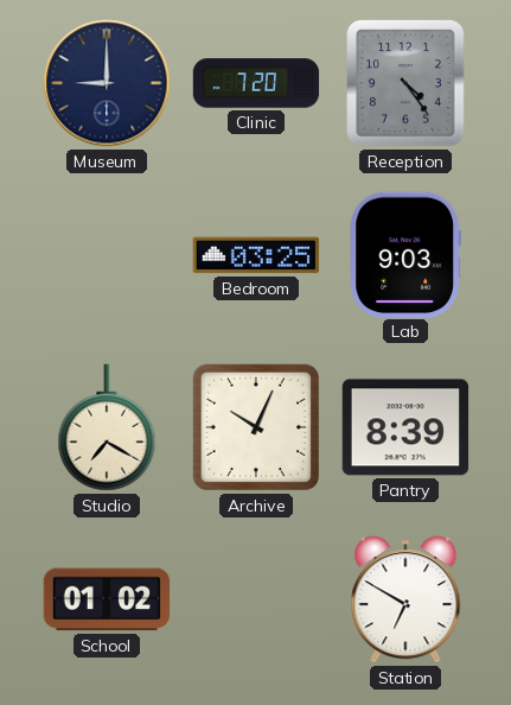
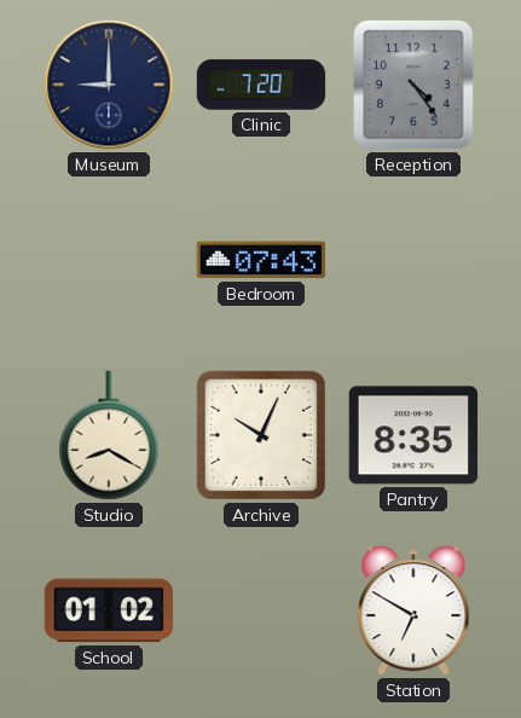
Bedroom: 03:25 -> 07:43 (261, 260)
Lab: 9:03 -> none (405, 254)
Studio: 7:20 -> 8:20 (109, 435)
Pantry: 8:39 -> 8:35 (413, 435)
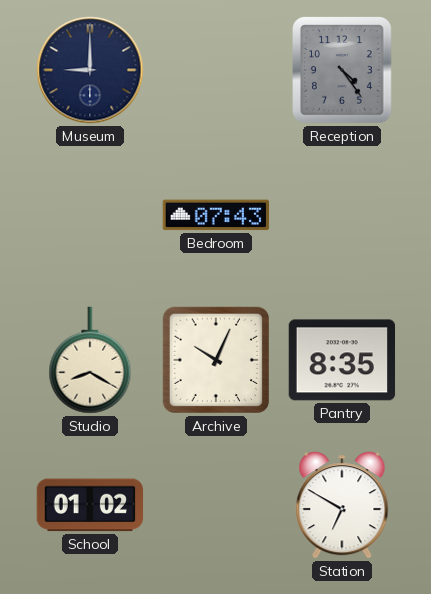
Clinic: 7:20 -> none (261, 85)
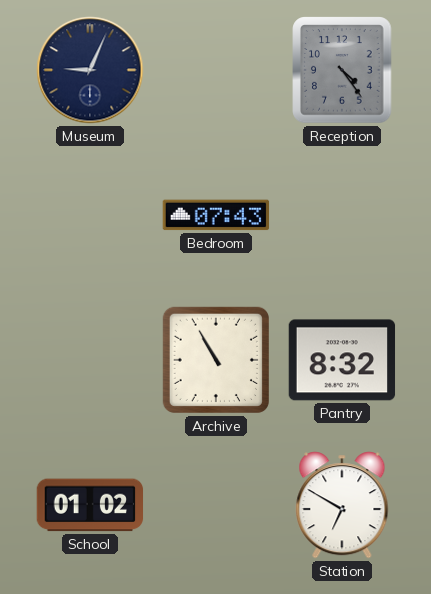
Museum: 9:00 -> 9:04 (90, 70)
Studio: 8:20 -> none (90, 360)
Archive: 10:04 -> 10:55 (216, 360)
Pantry: 8:35 -> 8:32 (342, 360)
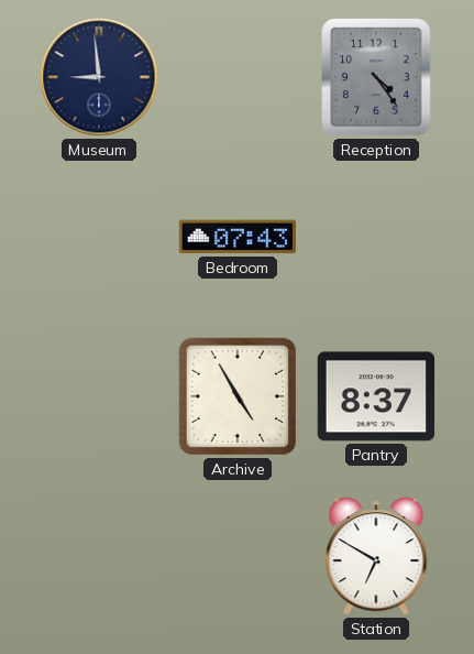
Museum: 9:04 -> 8:59 (99, 77)
Archive: 10:55 -> 4:55 (238, 396)
Pantry: 8:32 -> 8:37 (376, 396)
School: 01:02 -> none (90, 505)
